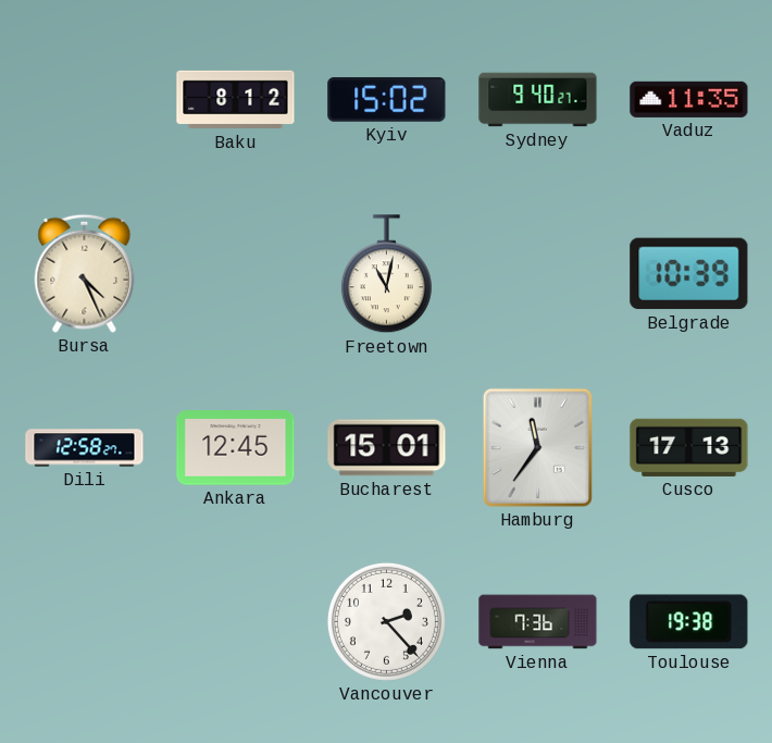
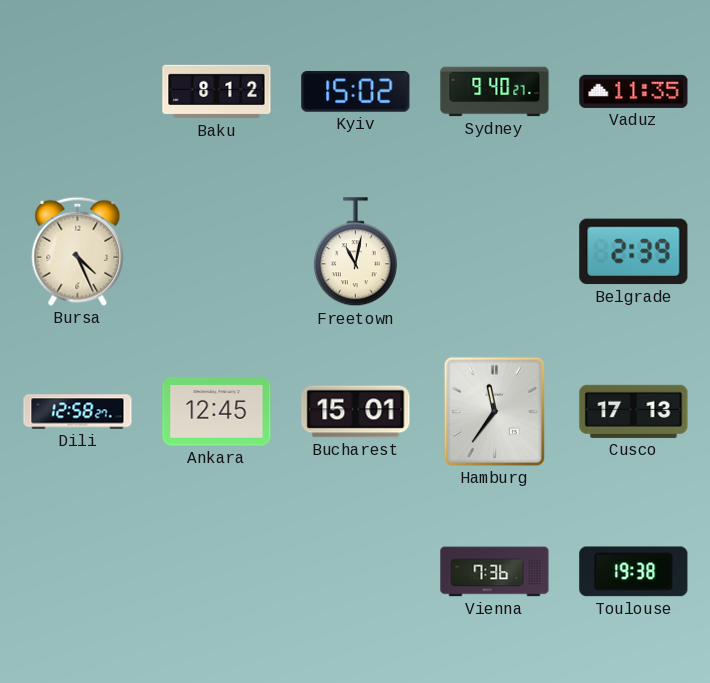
Belgrade: 10:39 -> 2:39 (634, 252)
Vancouver: 2:23 -> none (386, 621)
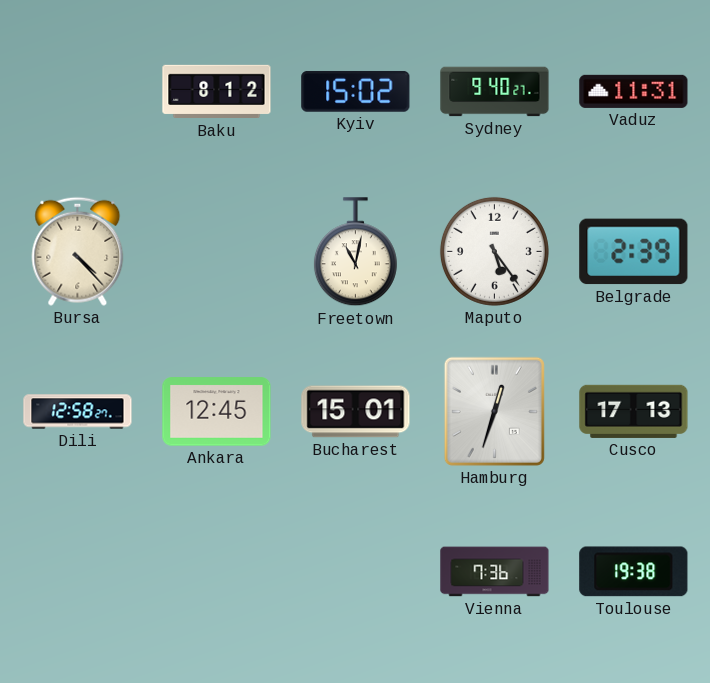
Vaduz: 11:35 -> 11:31 (634, 91)
Bursa: 4:26 -> 4:23 (78, 251)
Maputo: none -> 5:24 (494, 251)
Hamburg: 11:36 -> 12:33 (494, 411)
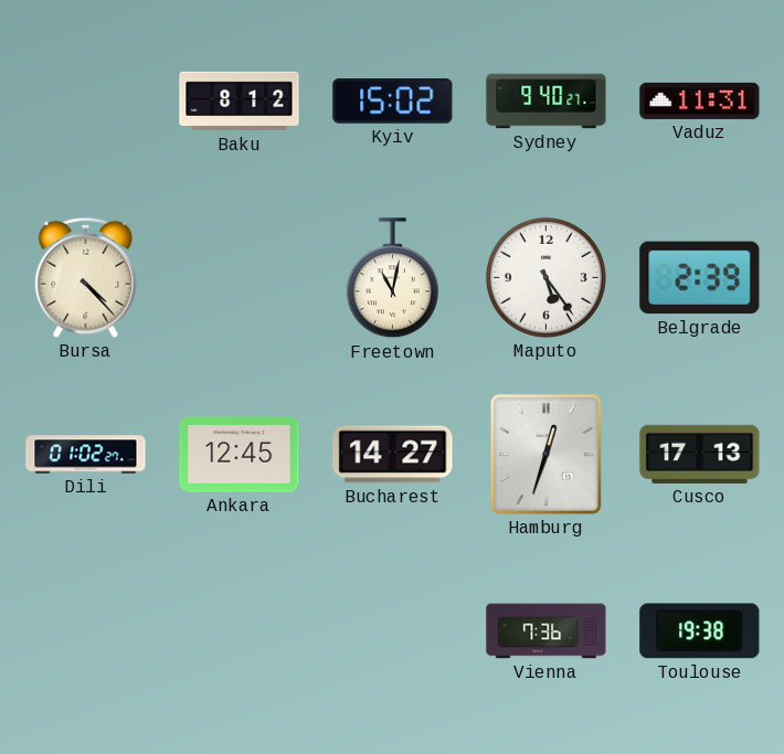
Dili: 12:58 -> 01:02 (86, 455)
Bucharest: 15:01 -> 14:27 (393, 455)
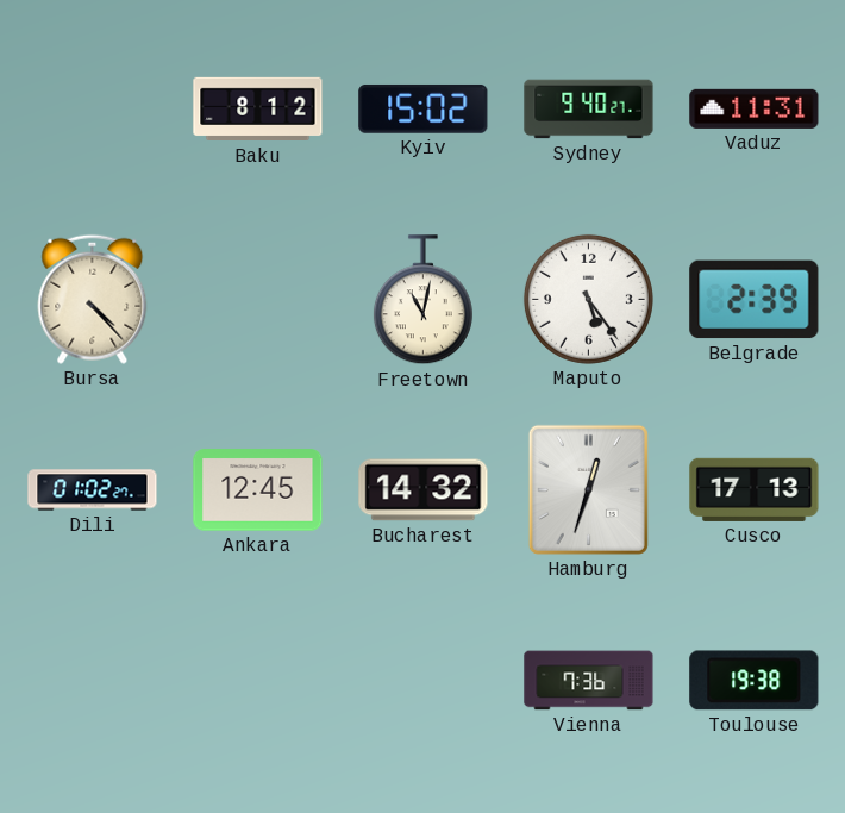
Bucharest: 14:27 -> 14:32 (424, 490)
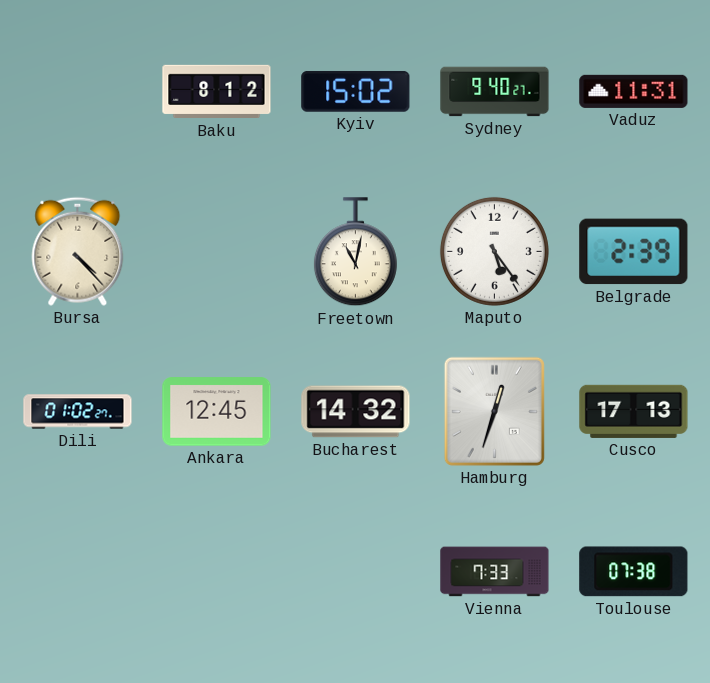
Vienna: 7:36 -> 7:33 (495, 572)
Toulouse: 19:38 -> 07:38 (634, 572)
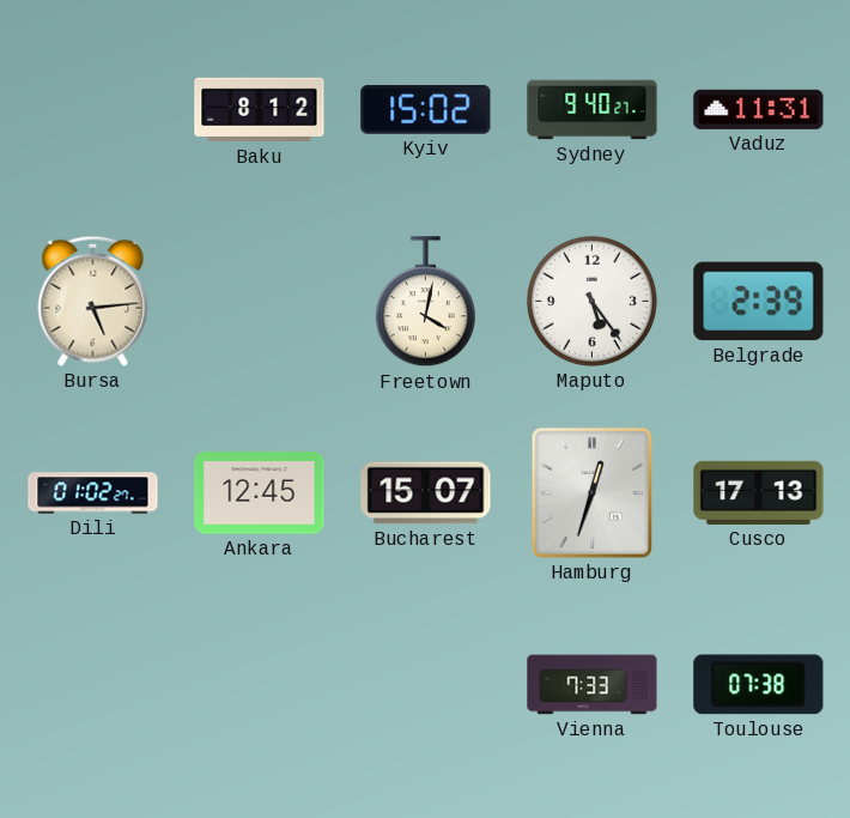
Bursa: 4:23 -> 5:14 (93, 301)
Freetown: 11:02 -> 4:02 (425, 302)
Bucharest: 14:32 -> 15:07 (426, 493)
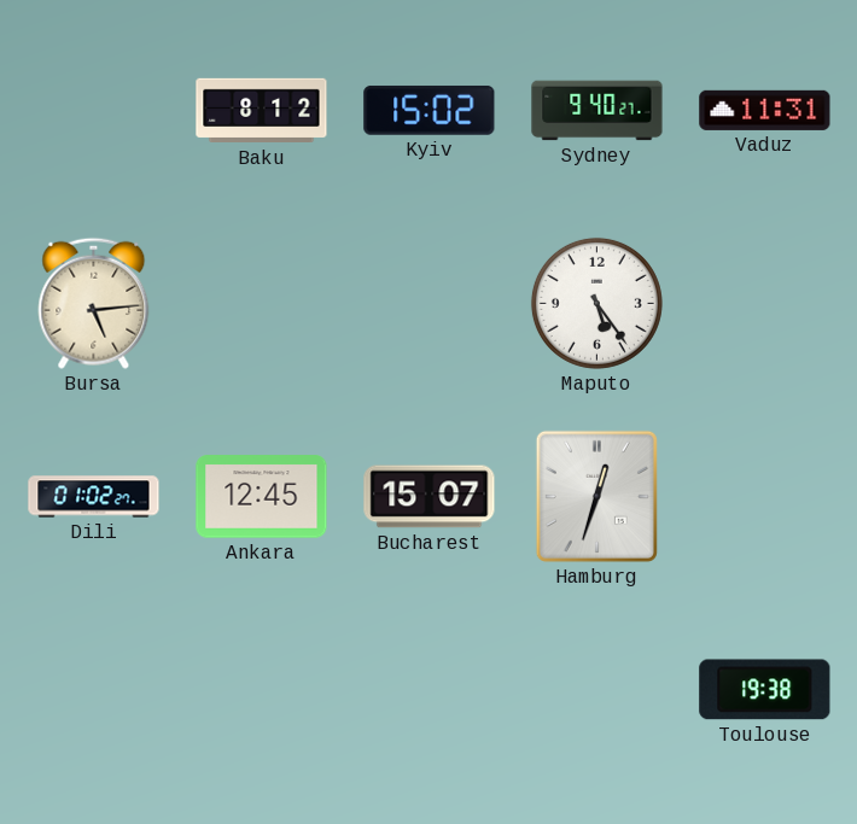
Freetown: 4:02 -> none (425, 302)
Belgrade: 2:39 -> none (759, 302)
Cusco: 17:13 -> none (759, 492)
Vienna: 7:33 -> none (593, 685)
Toulouse: 07:38 -> 19:38 (765, 690)
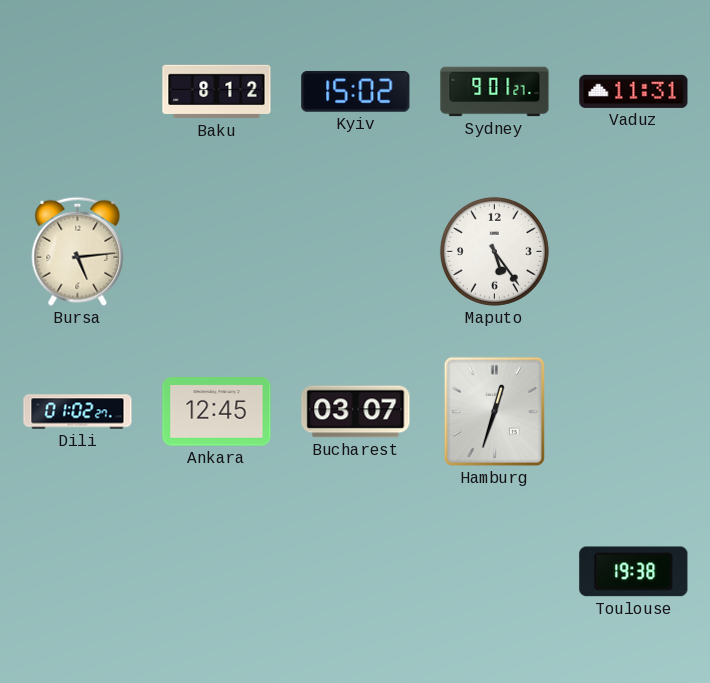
Sydney: 9:40 -> 9:01 (495, 92)
Bucharest: 15:07 -> 03:07 (356, 412)
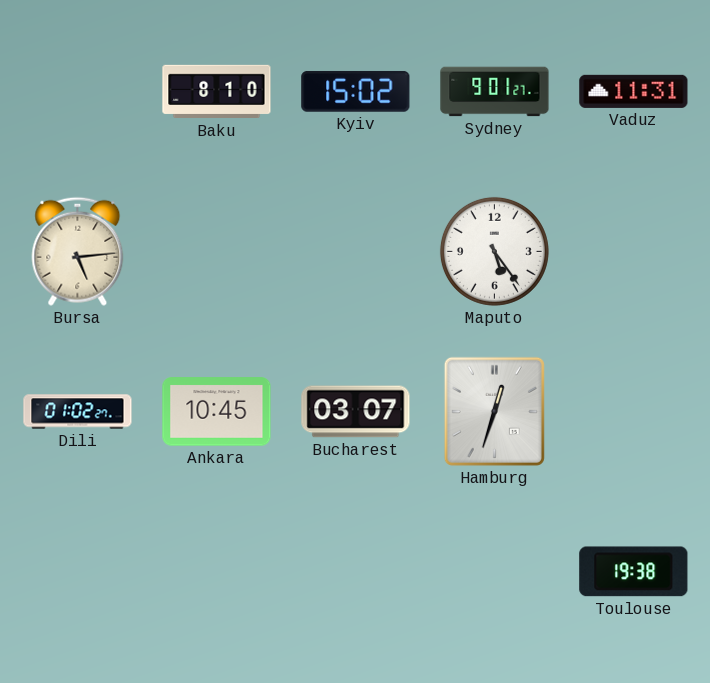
Baku: 8:12 -> 8:10 (217, 92)
Ankara: 12:45 -> 10:45 (217, 412)
